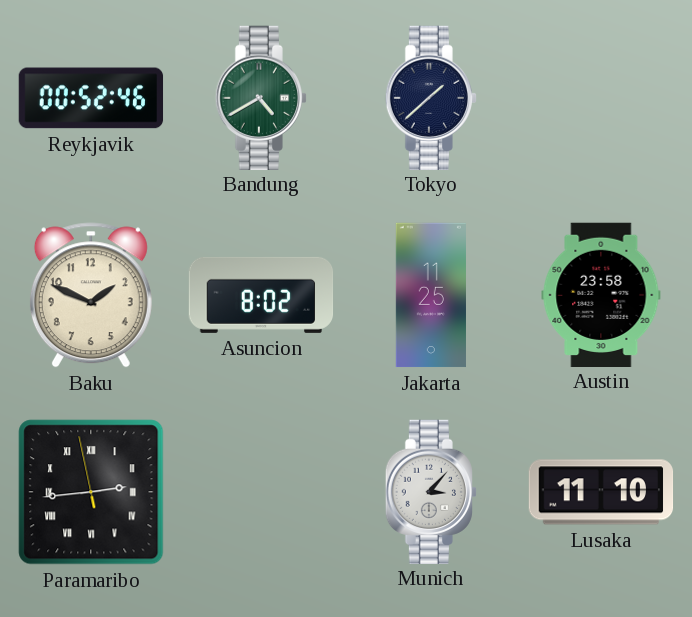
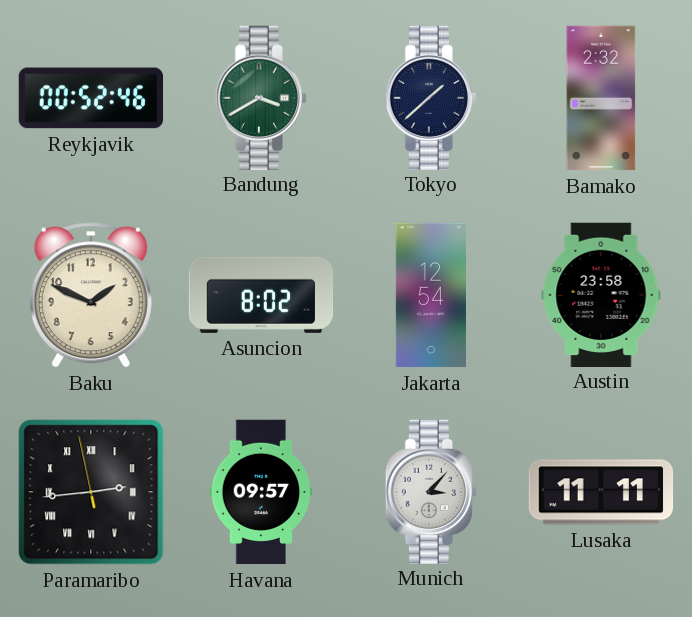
Bandung: 4:40 -> 3:40 (261, 97)
Bamako: none -> 2:32 (601, 98)
Jakarta: 11:25 -> 12:54 (431, 295)
Havana: none -> 09:57 (261, 492)
Lusaka: 11:10 -> 11:11 (601, 492)
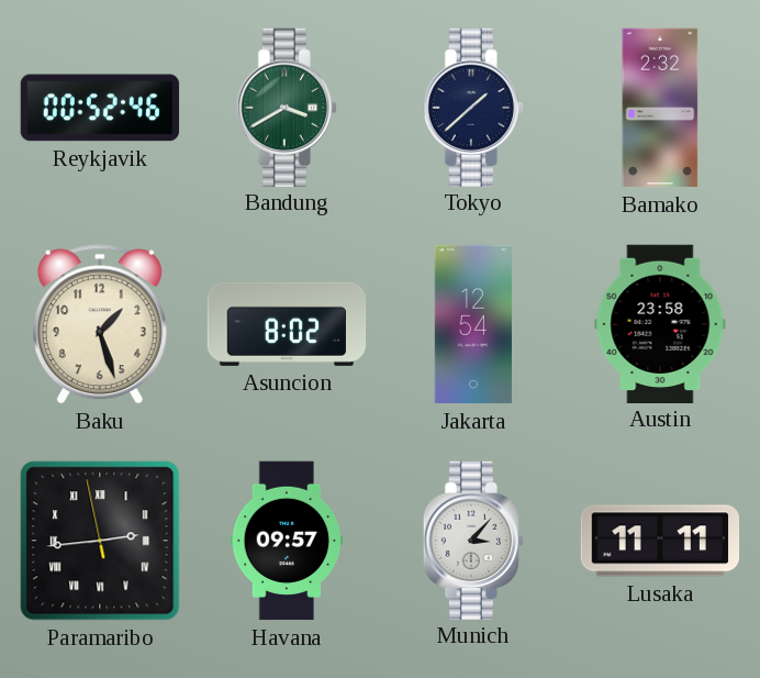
Baku: 1:49 -> 1:27 (100, 324)
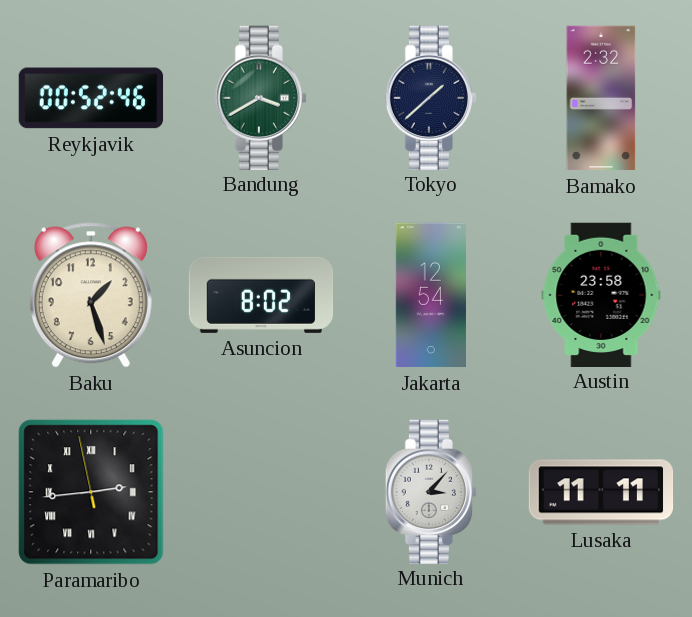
Havana: 09:57 -> none (287, 541)
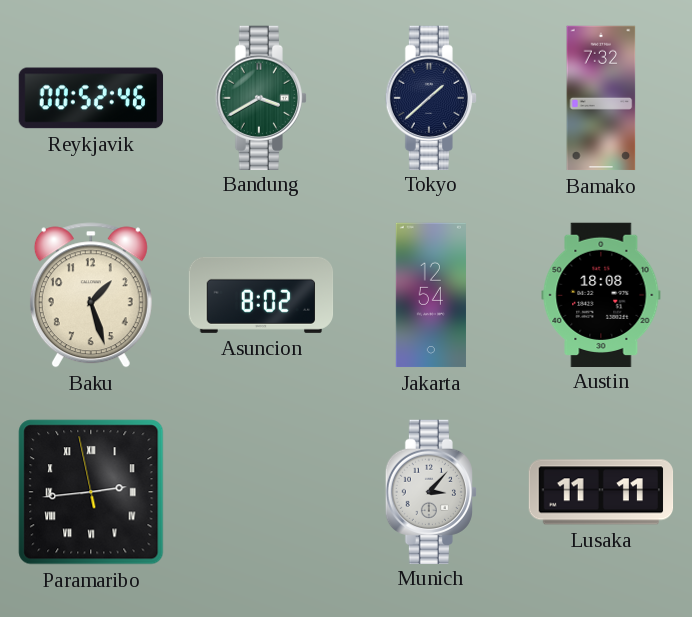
Bamako: 2:32 -> 7:32 (601, 98)
Austin: 23:58 -> 18:08 (601, 294)
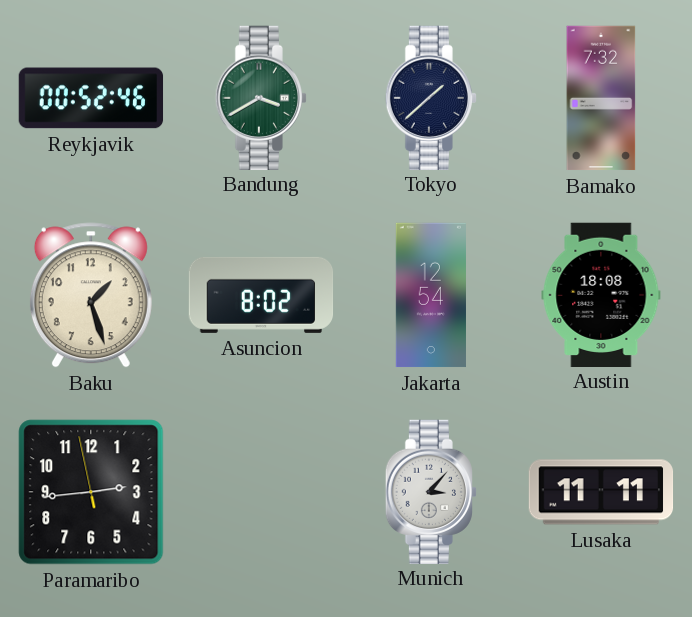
Paramaribo numerals: Roman -> Arabic (91, 492)
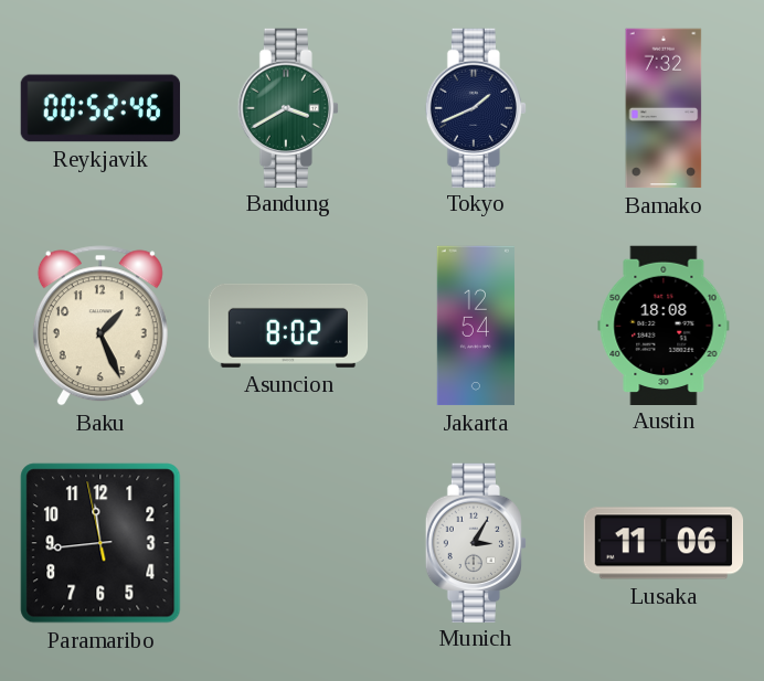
Tokyo: 1:38 -> 1:41 (476, 107)
Baku: 1:27 -> 1:26 (100, 326)
Paramaribo: 2:43 -> 11:43 (100, 543)
Munich: 3:07 -> 3:05 (476, 542)
Lusaka: 11:11 -> 11:06 (664, 543)
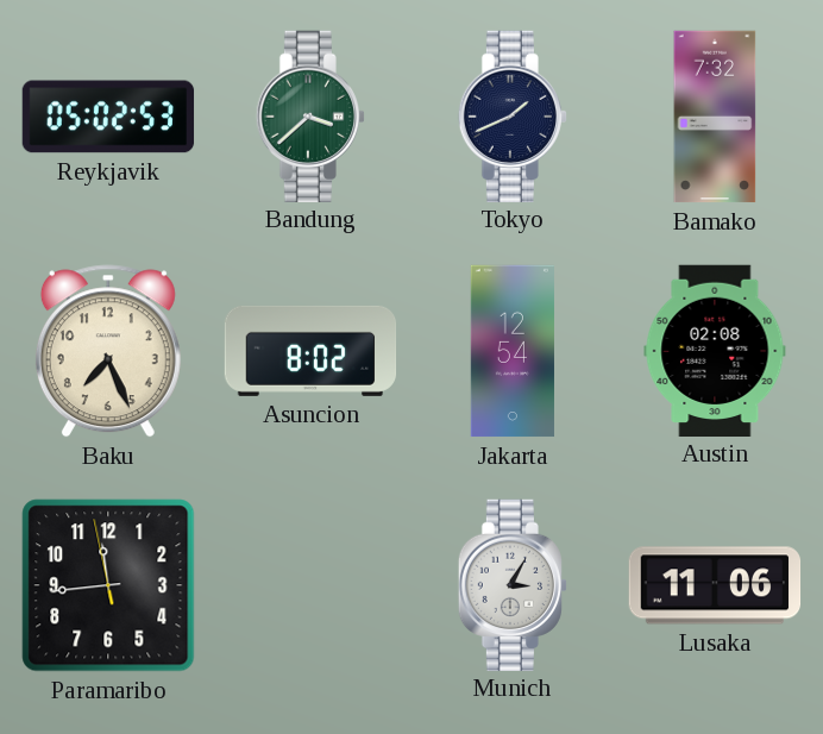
Reykjavik: 00:52 -> 05:02 (108, 117)
Bandung: 3:40 -> 3:38 (310, 115)
Baku: 1:26 -> 7:26 (108, 351)
Austin: 18:08 -> 02:08 (715, 350)
